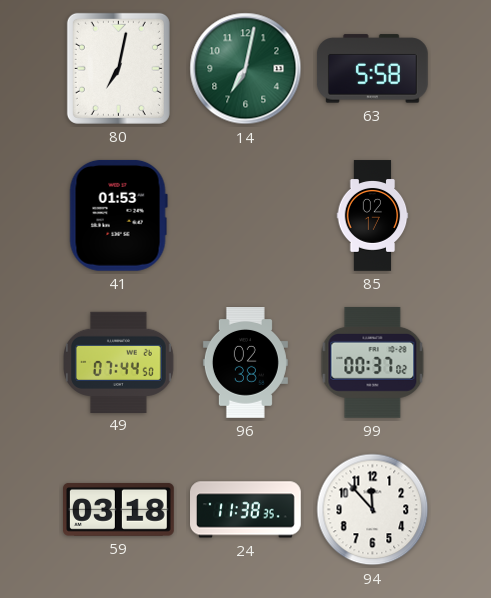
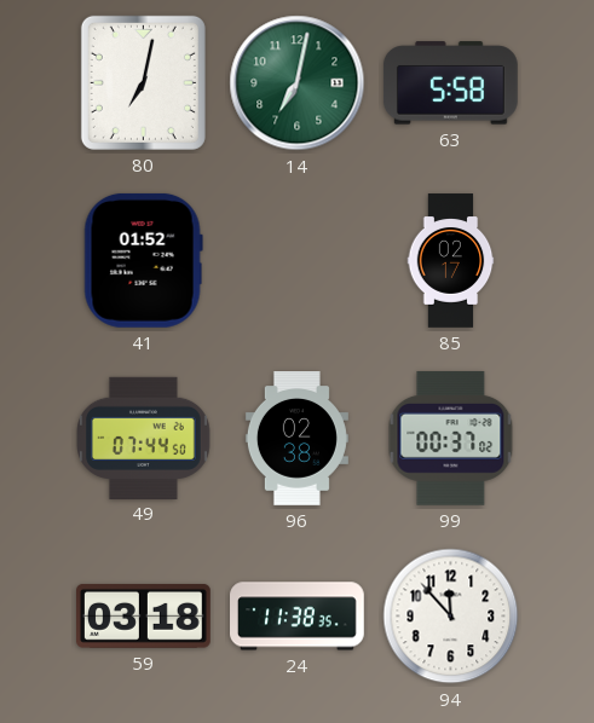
41: 01:53 -> 01:52 (143, 260)
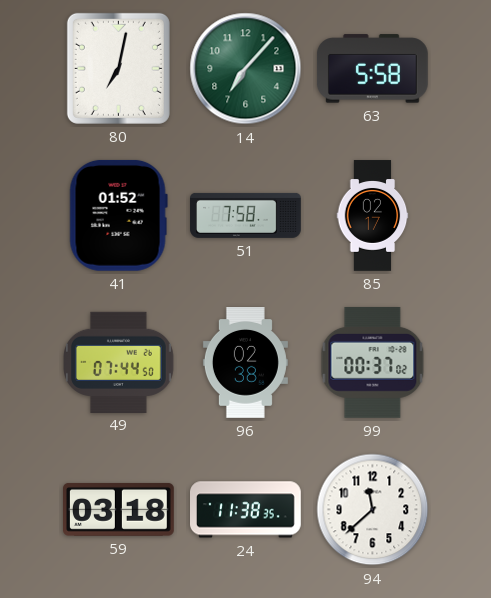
14: 7:02 -> 7:07 (246, 69)
51: none -> 7:58 (246, 215)
94: 11:53 -> 11:38 (373, 510)
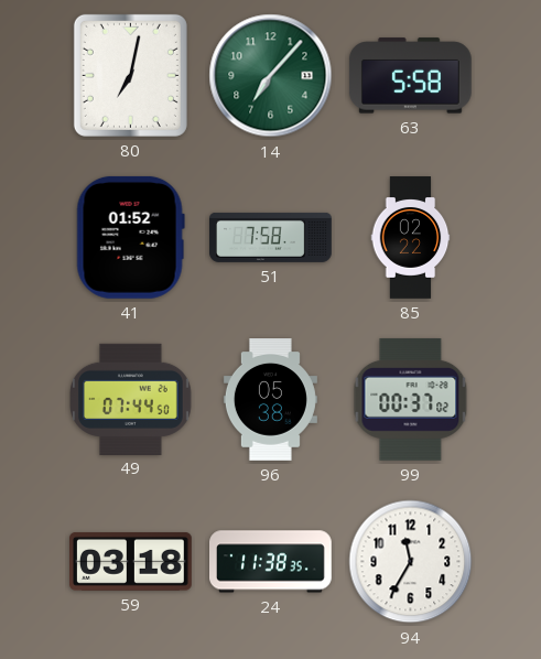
85: 02:17 -> 02:22 (411, 238)
96: 02:38 -> 05:38 (270, 400)
94: 11:38 -> 11:35 (411, 562)
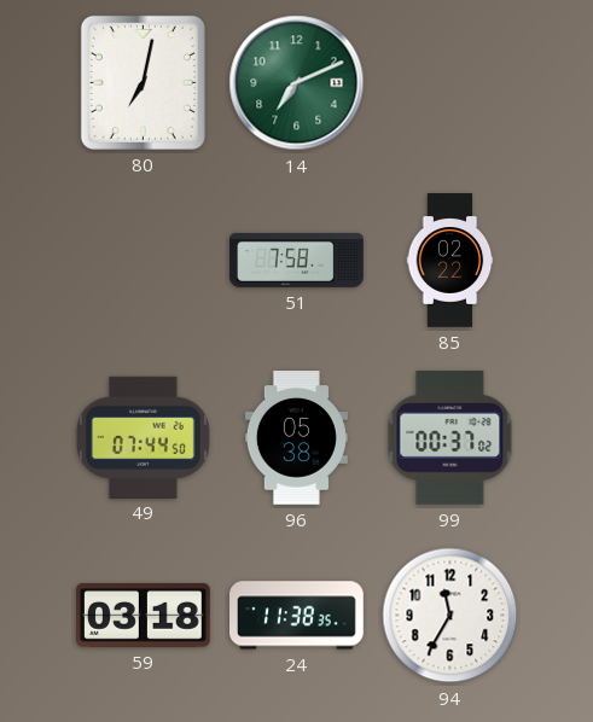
14: 7:07 -> 7:11 (297, 83)
63: 5:58 -> none (410, 76)
41: 01:52 -> none (130, 237)
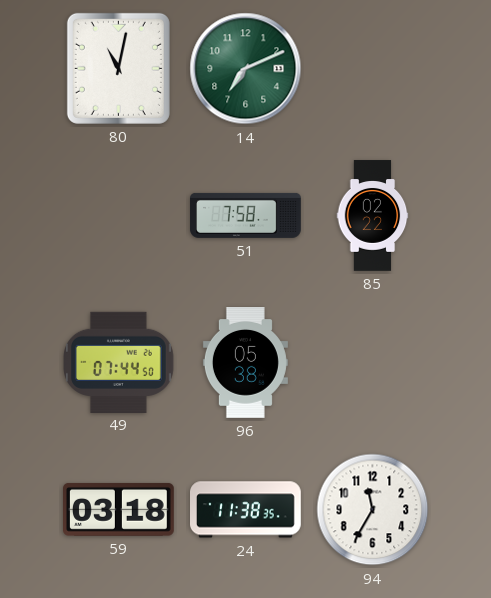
80: 7:02 -> 11:02 (118, 68)
99: 00:37 -> none (450, 438)
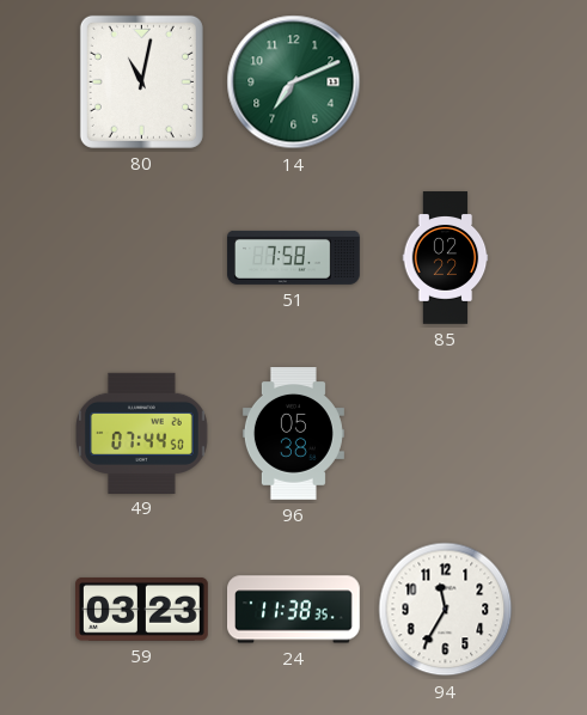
59: 03:18 -> 03:23 (142, 609)
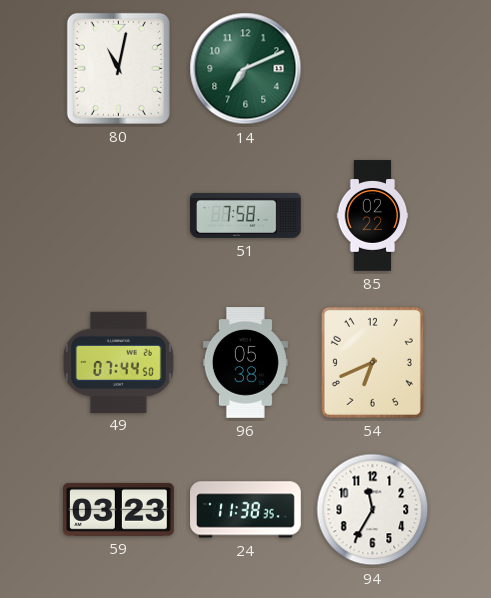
54: none -> 6:41 (372, 362)
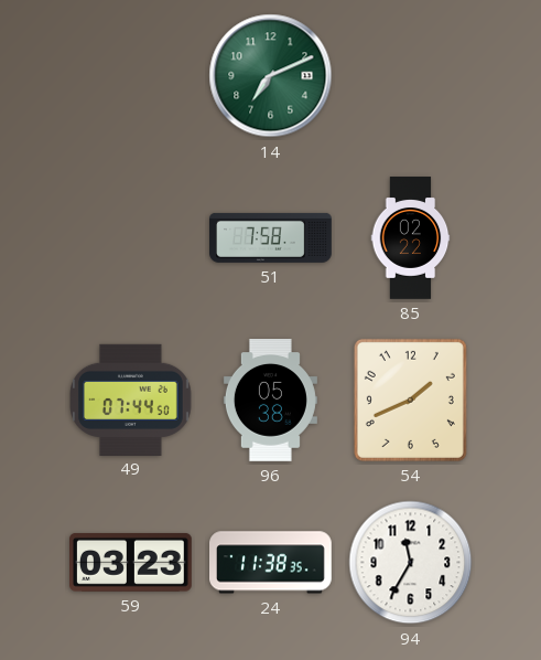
80: 11:02 -> none (118, 68)
54: 6:41 -> 1:41 (410, 400)
